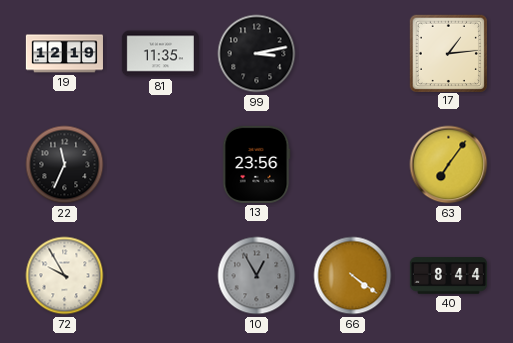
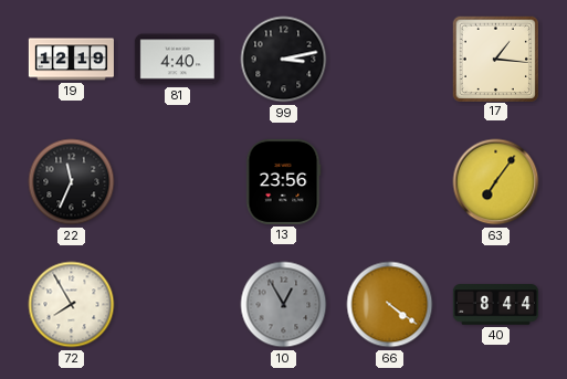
81: 11:35 -> 4:40 (177, 60)
17: 1:14 -> 1:16 (495, 59)
72: 9:55 -> 7:55 (72, 305)
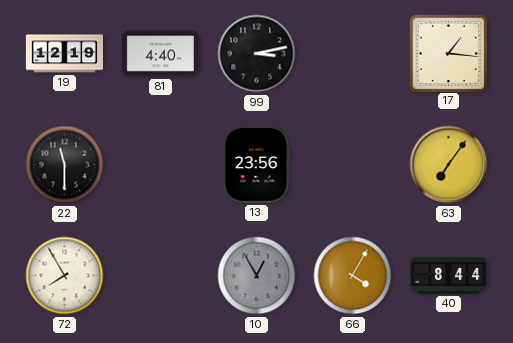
22: 11:34 -> 11:30 (65, 165)
66: 4:21 -> 4:05 (353, 276)
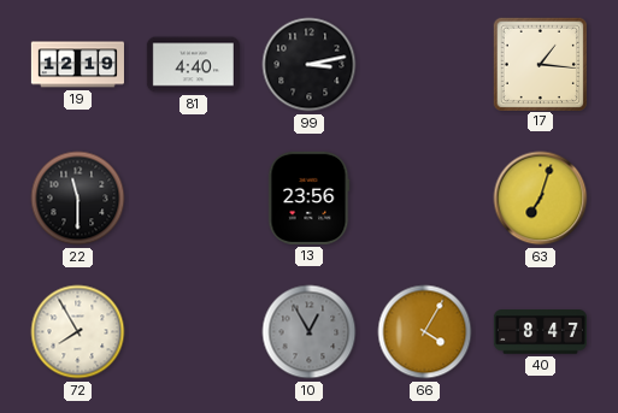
63: 7:06 -> 7:03 (541, 199)
40: 8:44 -> 8:47 (540, 332)
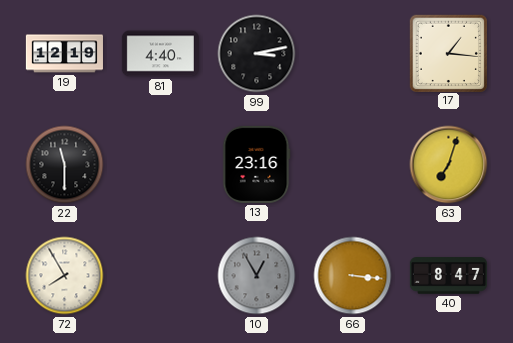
13: 23:56 -> 23:16 (257, 164)
66: 4:05 -> 3:16 (353, 276)
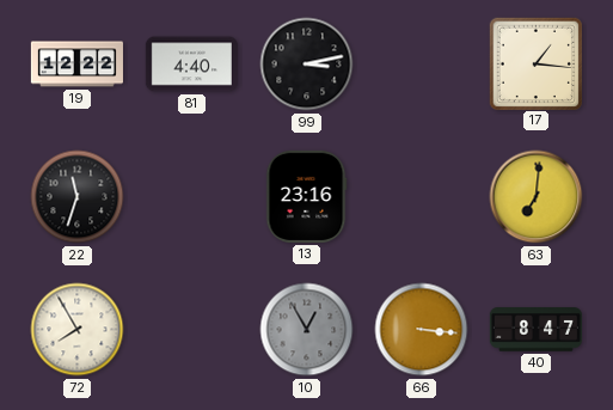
19: 12:19 -> 12:22 (76, 65)
22: 11:30 -> 11:33 (78, 197)
63: 7:03 -> 7:01 (537, 197)
